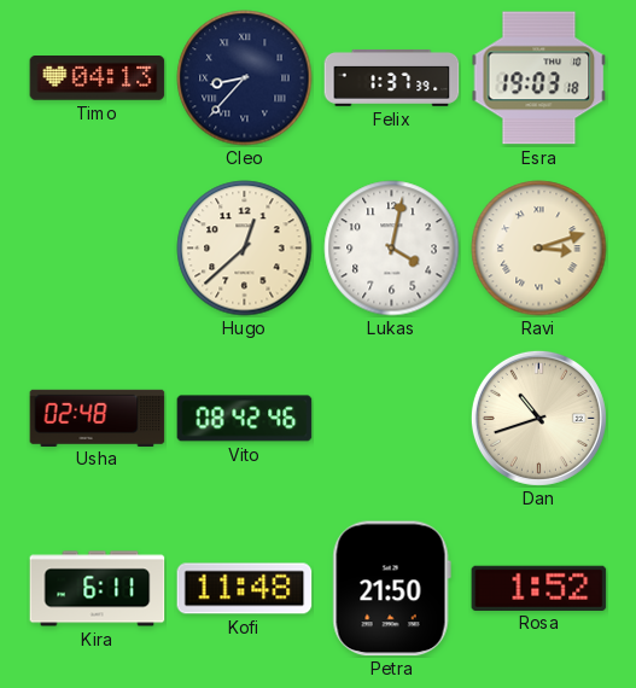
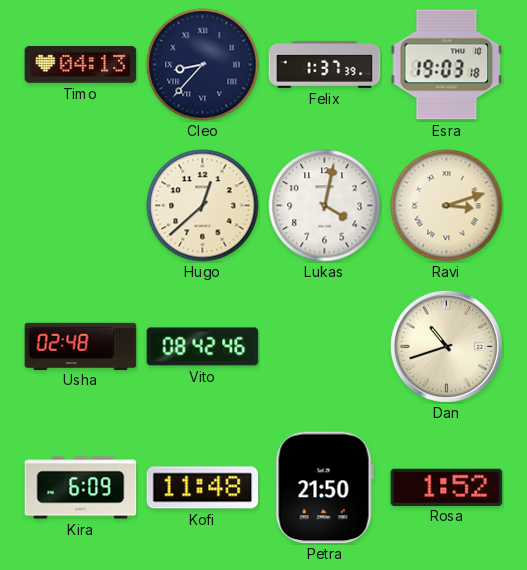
Kira: 6:11 -> 6:09 (81, 488)
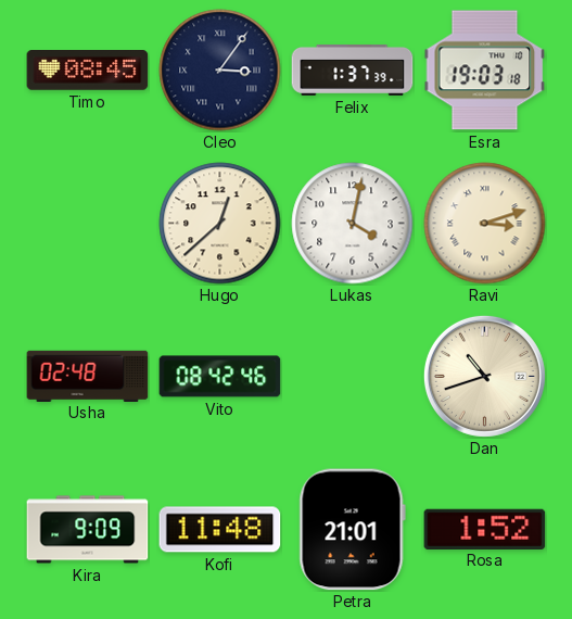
Timo: 04:13 -> 08:45 (88, 71)
Cleo: 8:37 -> 3:06 (220, 71)
Kira: 6:09 -> 9:09 (88, 530)
Petra: 21:50 -> 21:01 (352, 530)
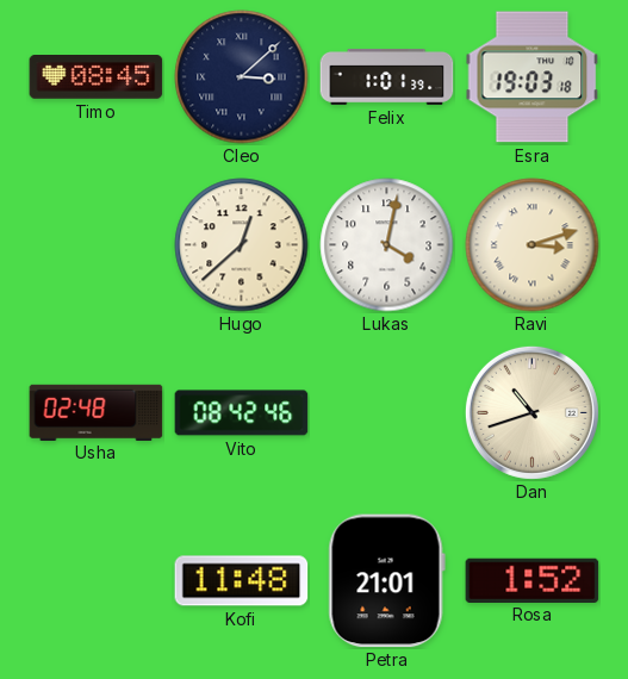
Cleo: 3:06 -> 3:08 (242, 77)
Felix: 1:37 -> 1:01 (387, 76)
Kira: 9:09 -> none (88, 530)
